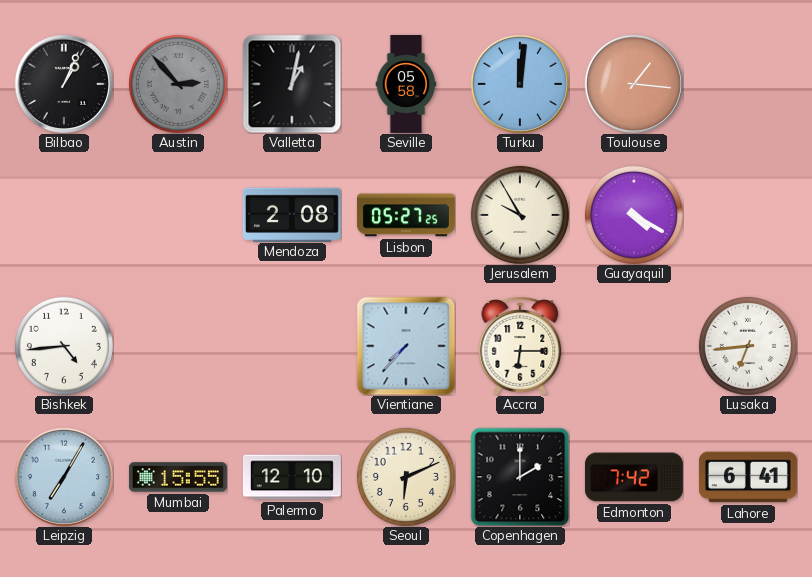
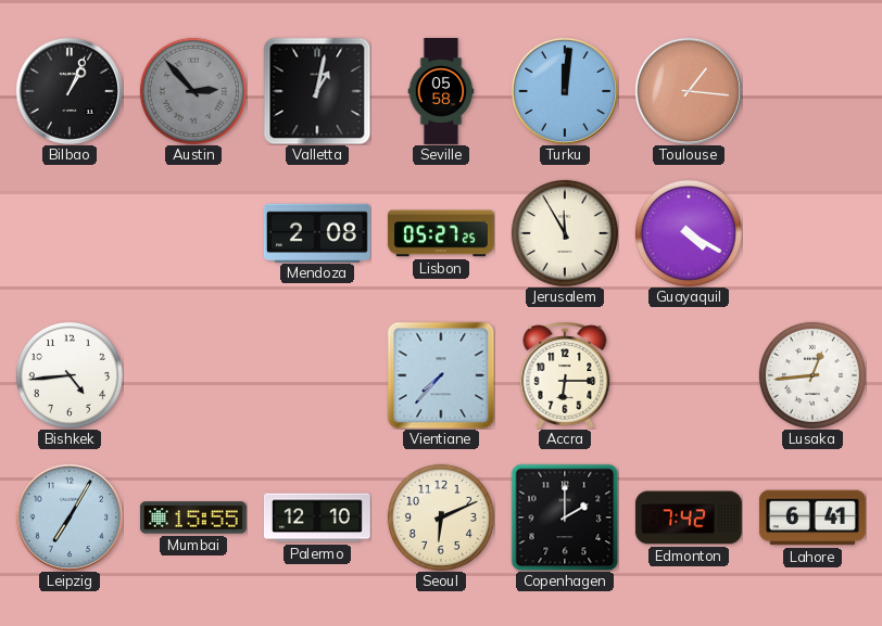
Jerusalem: 9:55 -> 11:55 (565, 233)
Lusaka: 6:44 -> 12:44 (812, 375)
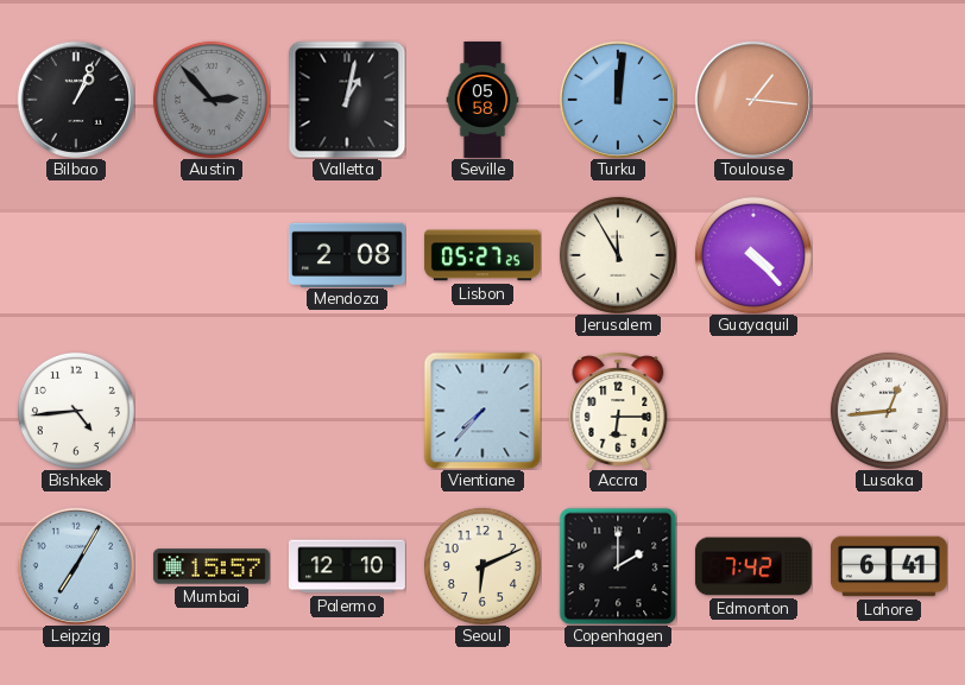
Guayaquil: 4:20 -> 4:23 (753, 255)
Mumbai: 15:55 -> 15:57 (212, 566)
